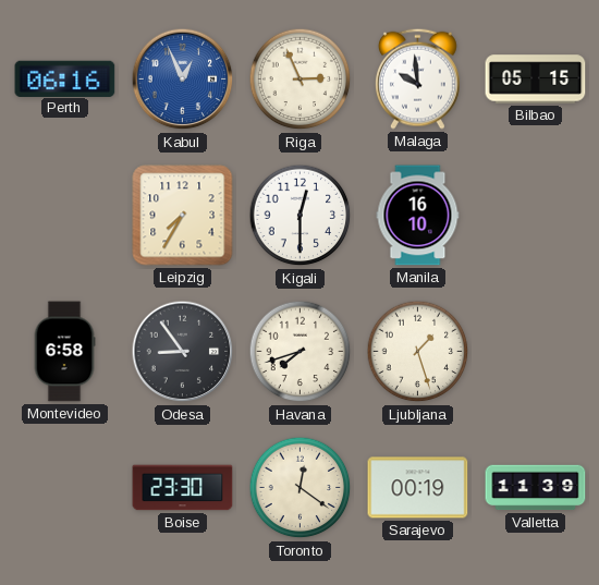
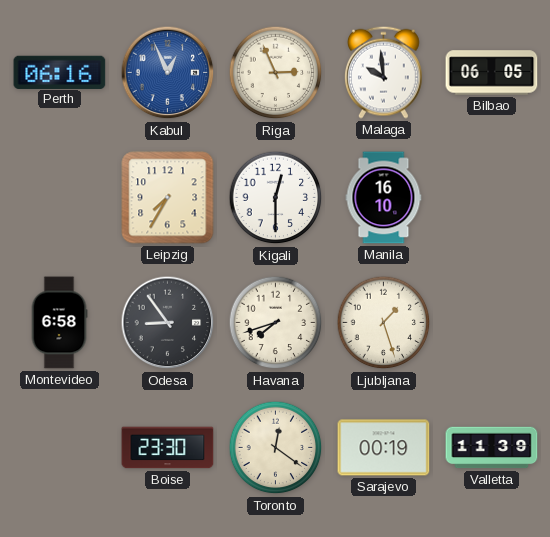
Bilbao: 05:15 -> 06:05 (492, 73)
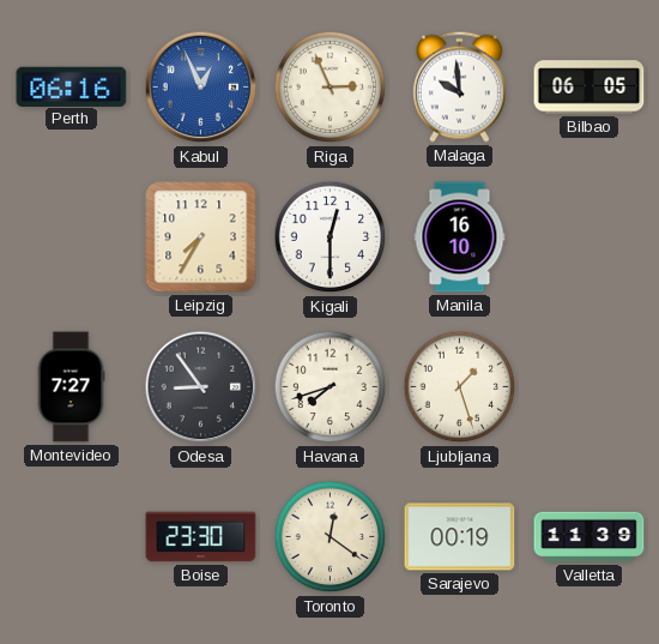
Montevideo: 6:58 -> 7:27 (71, 387)
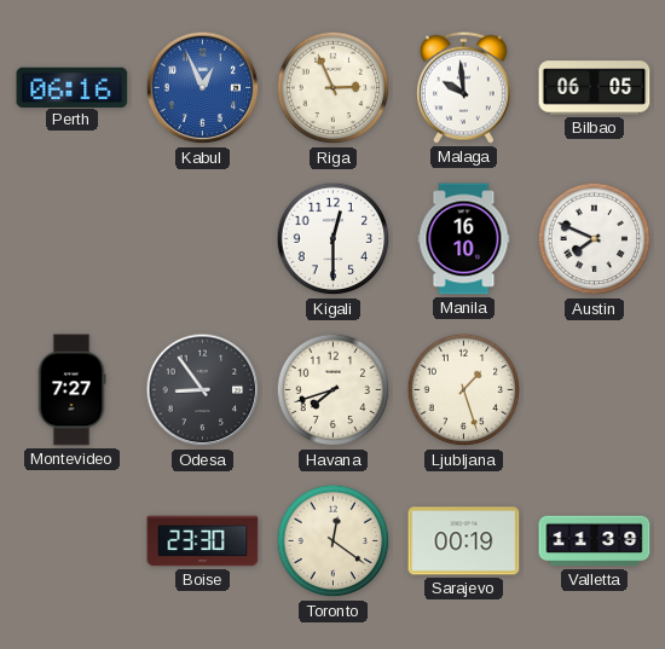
Leipzig: 7:35 -> none (201, 237)
Austin: none -> 7:49 (595, 239)
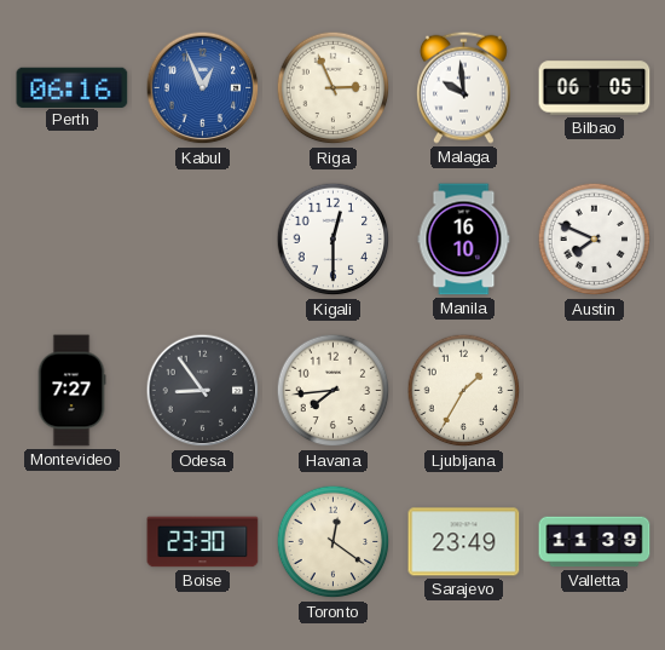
Havana: 7:42 -> 7:44 (334, 391)
Ljubljana: 1:27 -> 1:35 (464, 391)
Sarajevo: 00:19 -> 23:49 (464, 542)
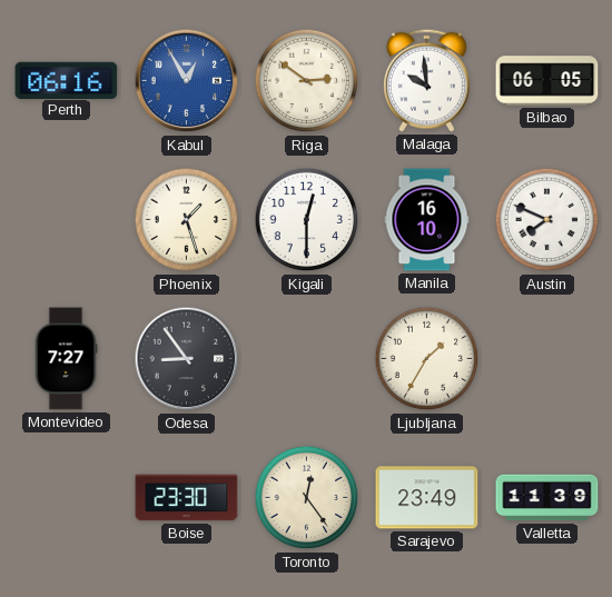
Kabul: 12:56 -> 12:55 (187, 81)
Riga: 2:56 -> 2:51 (307, 81)
Phoenix: none -> 1:27 (187, 220)
Havana: 7:44 -> none (334, 391)
Toronto: 12:21 -> 12:24 (307, 498)
